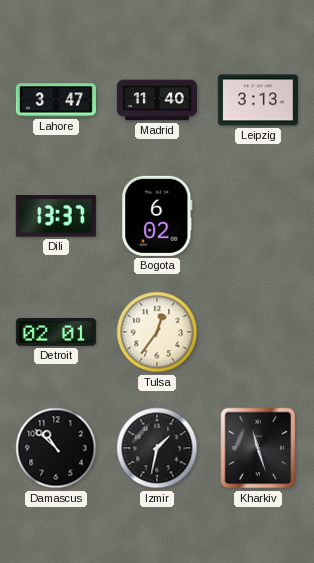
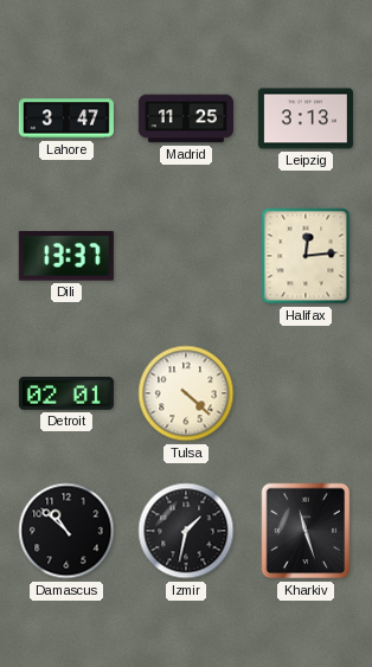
Madrid: 11:40 -> 11:25 (186, 118)
Bogota: 6:02 -> none (157, 216)
Halifax: none -> 12:14 (306, 256)
Tulsa: 12:36 -> 4:22 (186, 393)
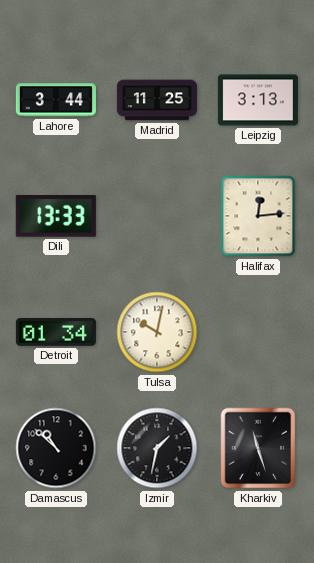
Lahore: 3:47 -> 3:44 (56, 100)
Dili: 13:37 -> 13:33 (56, 217)
Detroit: 02:01 -> 01:34 (56, 333)
Tulsa: 4:22 -> 10:02 (157, 332)
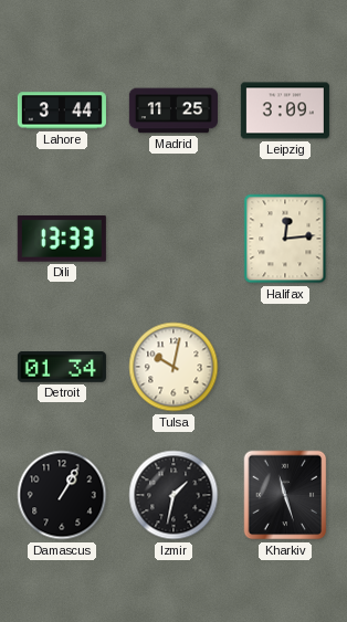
Leipzig: 3:13 -> 3:09 (285, 110)
Damascus: 10:52 -> 1:05 (62, 495)
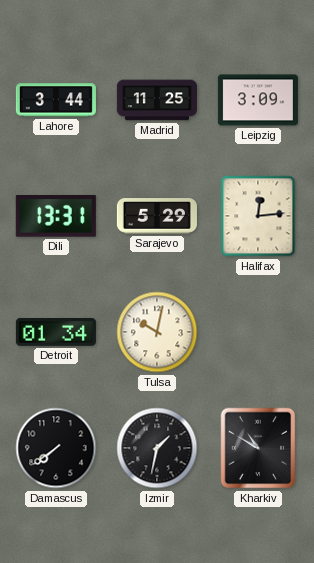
Dili: 13:33 -> 13:31 (56, 217)
Sarajevo: none -> 5:29 (157, 216)
Damascus: 1:05 -> 7:39 (56, 448)
Kharkiv: 11:27 -> 10:50 (258, 448)
